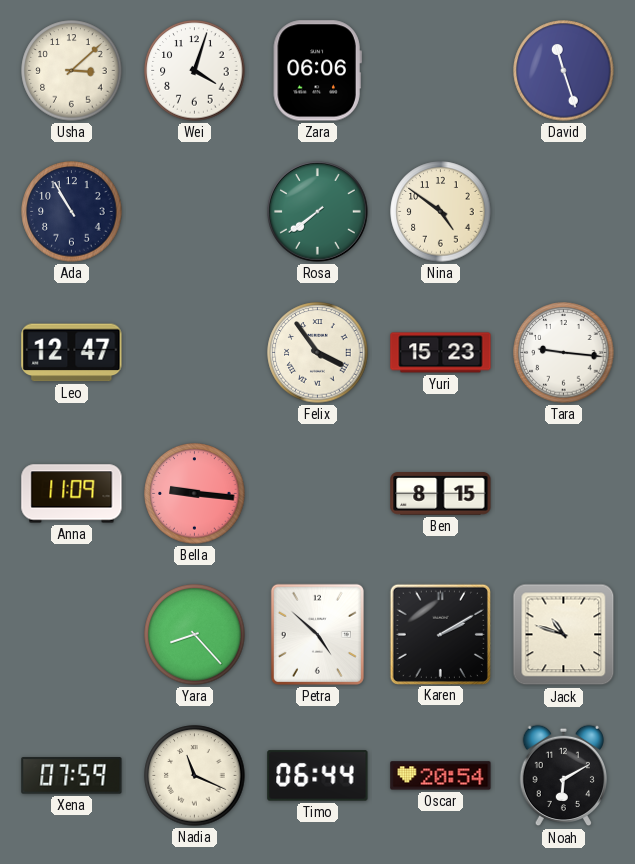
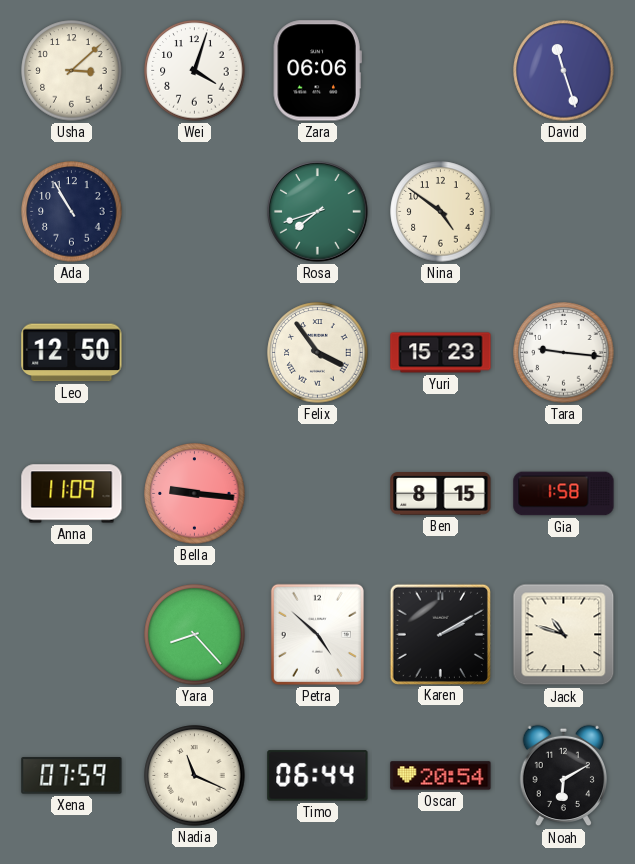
Rosa: 7:39 -> 7:42 (317, 211)
Leo: 12:47 -> 12:50 (72, 353)
Gia: none -> 1:58 (564, 494)
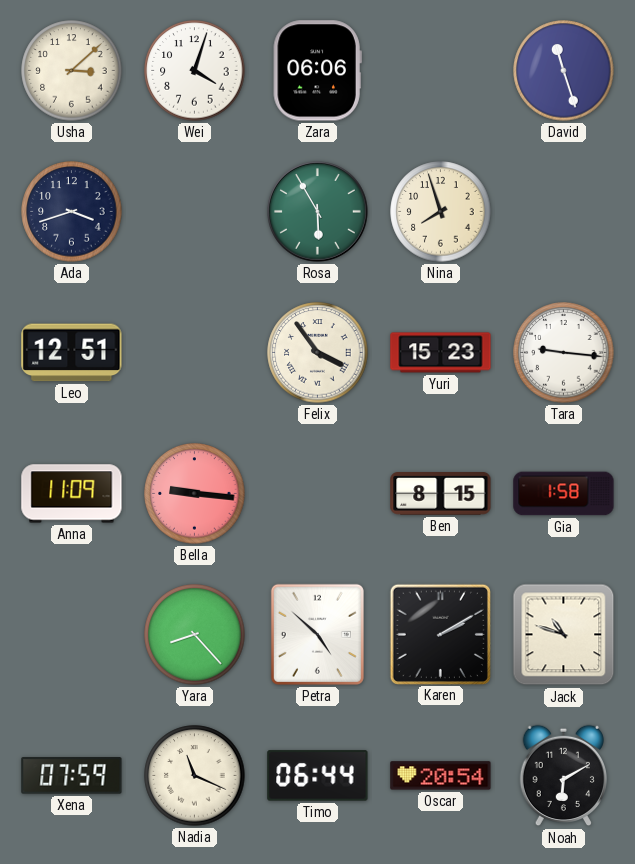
Ada: 10:55 -> 3:42 (72, 212)
Rosa: 7:42 -> 5:55 (317, 211)
Nina: 4:51 -> 7:57 (441, 212)
Leo: 12:50 -> 12:51 (72, 353)
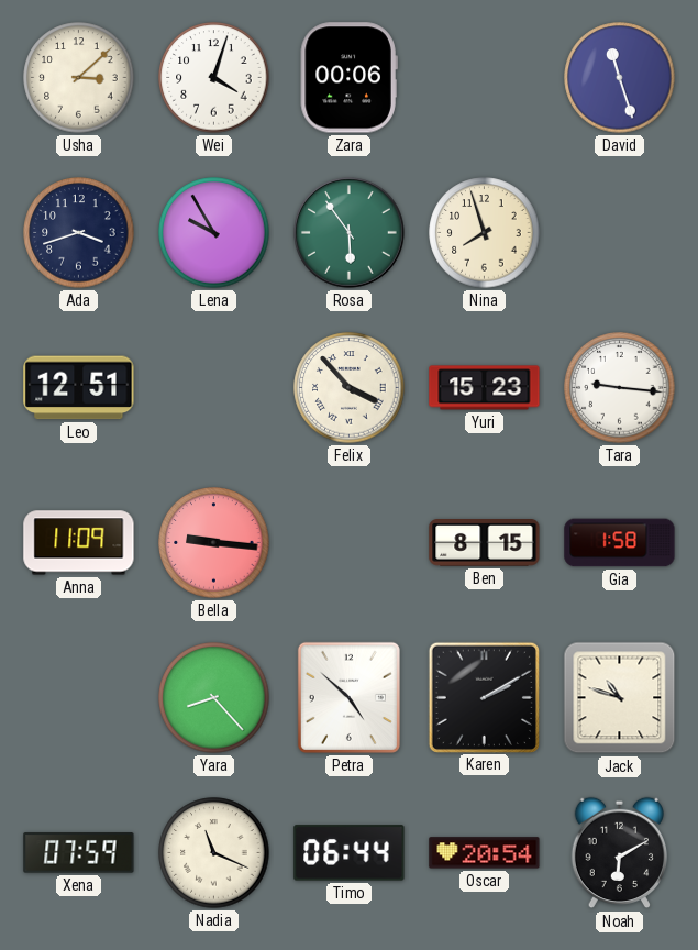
Zara: 06:06 -> 00:06 (348, 78)
Lena: none -> 9:55 (214, 233)
Rosa: 5:55 -> 5:54 (348, 232)
Felix: 3:54 -> 3:53 (350, 388)
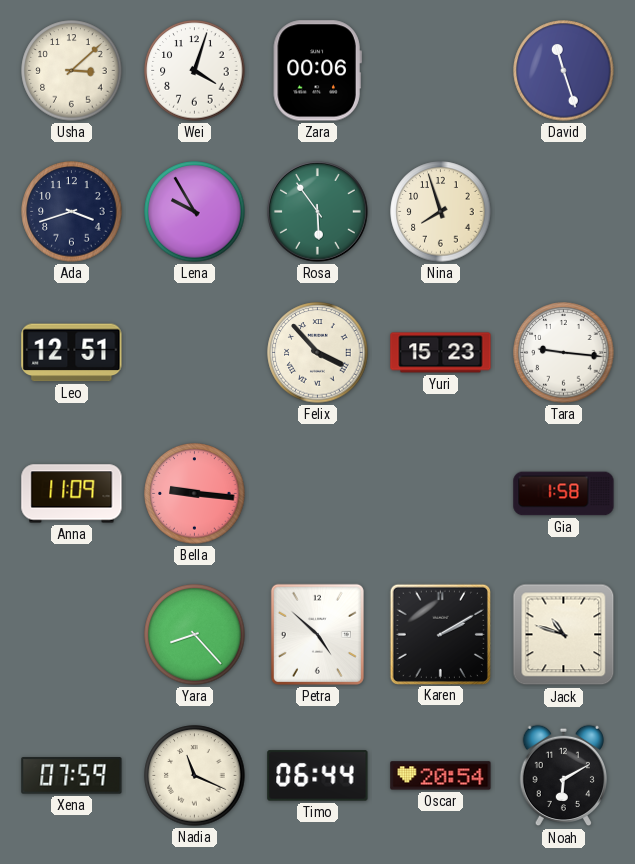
Ben: 8:15 -> none (485, 543)
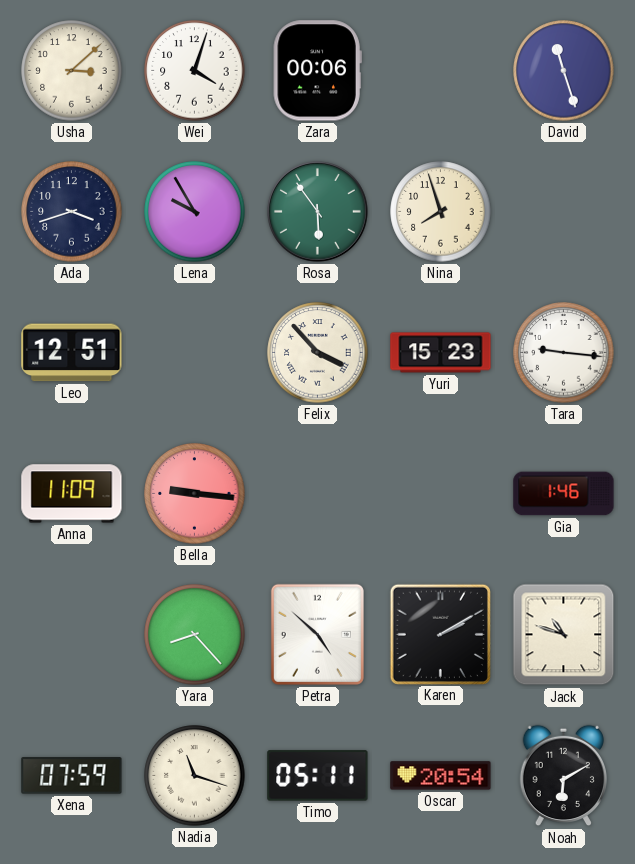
Gia: 1:58 -> 1:46 (564, 494)
Nadia: 11:19 -> 11:18 (195, 776)
Timo: 06:44 -> 05:11 (318, 776)
